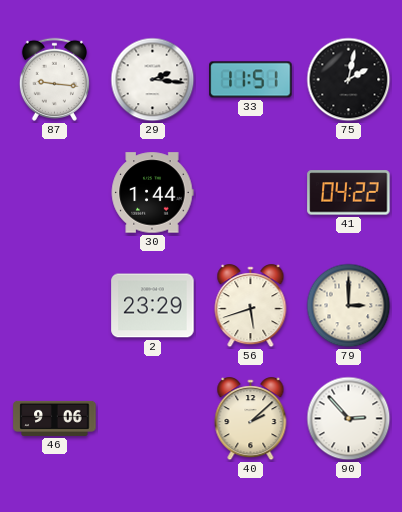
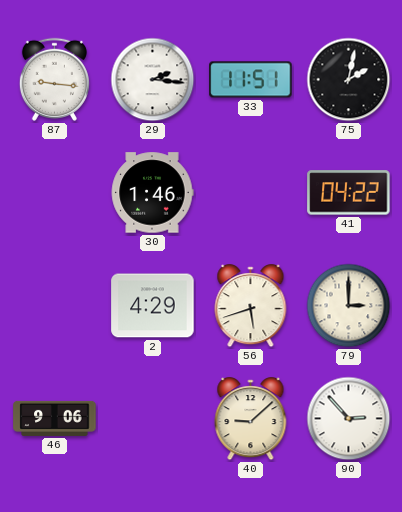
30: 1:44 -> 1:46 (152, 193)
2: 23:29 -> 4:29 (153, 306)
40: 2:08 -> 9:08 (251, 419)
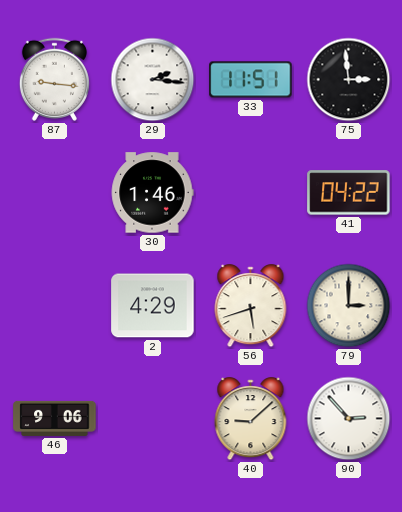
75: 2:02 -> 2:59 (349, 80)
